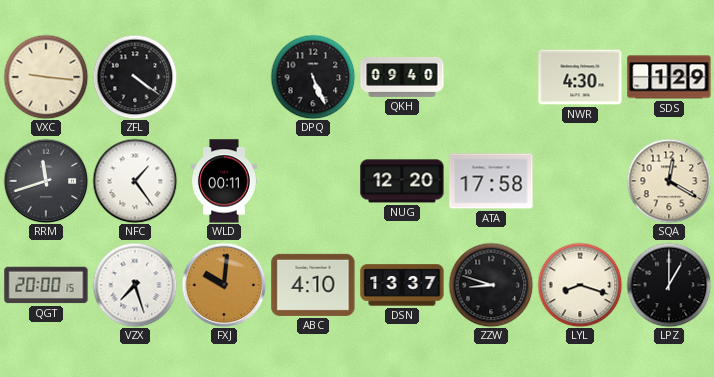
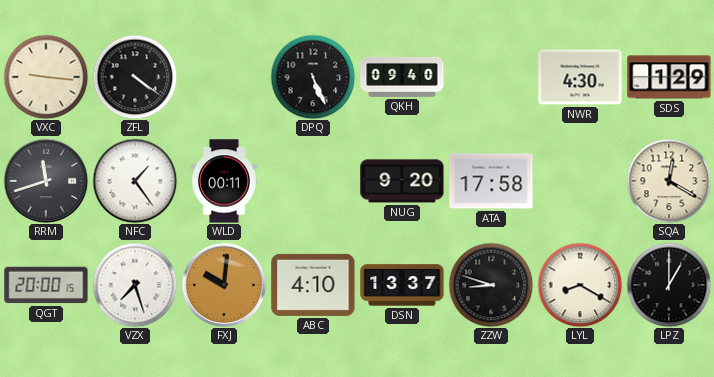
NUG: 12:20 -> 9:20 (402, 181)
LYL: 8:18 -> 8:20 (580, 285)
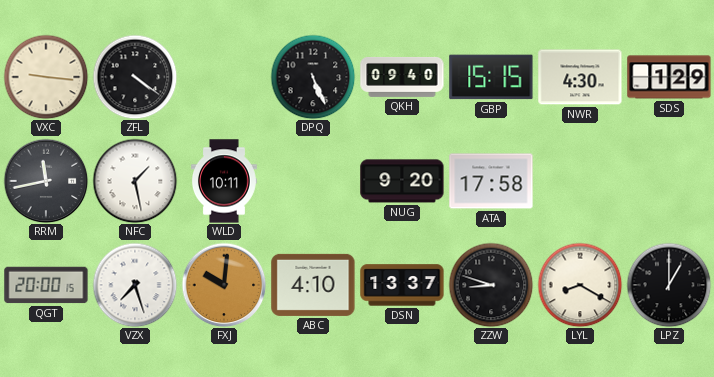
GBP: none -> 15:15 (491, 77)
RRM: 11:42 -> 11:43 (46, 181)
NFC: 1:24 -> 1:28 (135, 181)
WLD: 00:11 -> 10:11 (225, 181)
SQA: 12:20 -> none (669, 181)
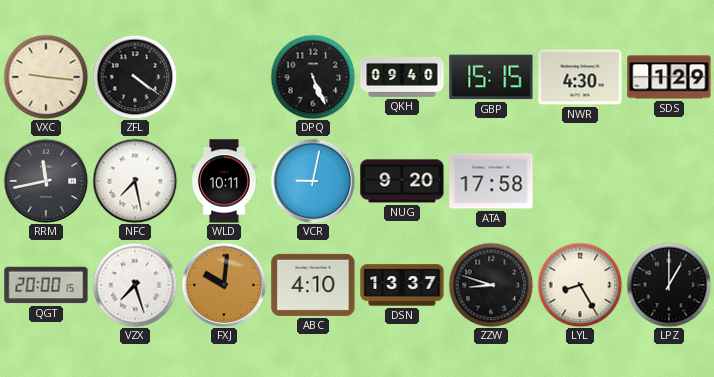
NFC: 1:28 -> 7:28 (135, 181)
VCR: none -> 9:02 (313, 181)
LYL: 8:20 -> 8:25 (580, 285)
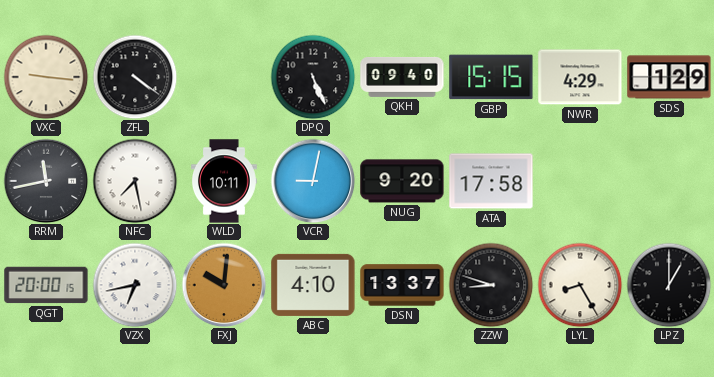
NWR: 4:30 -> 4:29 (580, 77)
VZX: 7:27 -> 6:43 (135, 285)
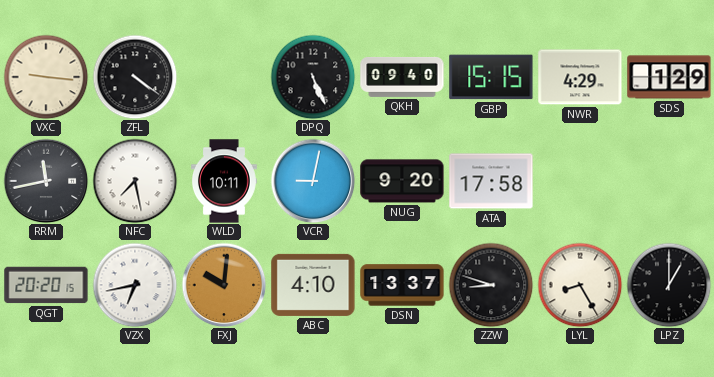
QGT: 20:00 -> 20:20 (46, 285)
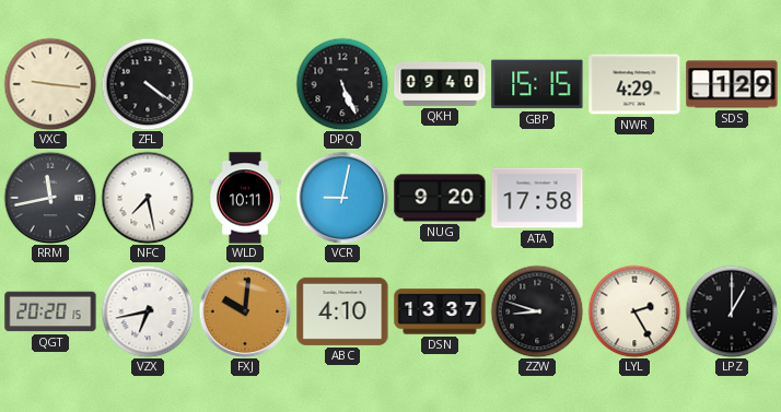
LYL: 8:25 -> 2:25 (634, 311)
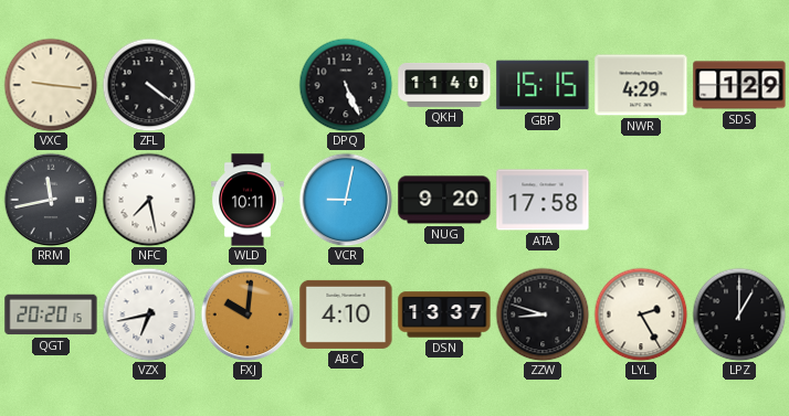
QKH: 09:40 -> 11:40 (444, 85)
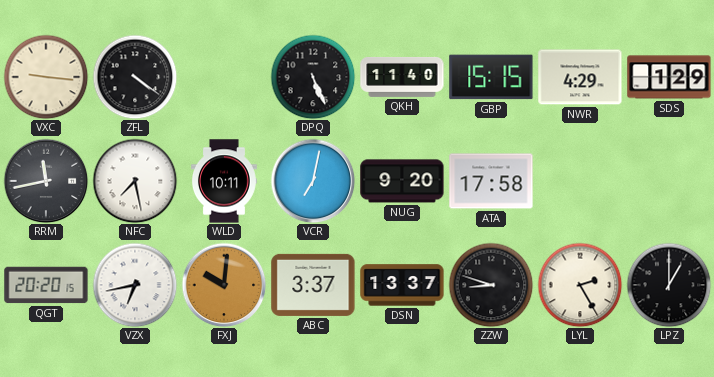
VCR: 9:02 -> 7:02 (313, 181)
ABC: 4:10 -> 3:37 (313, 285)
